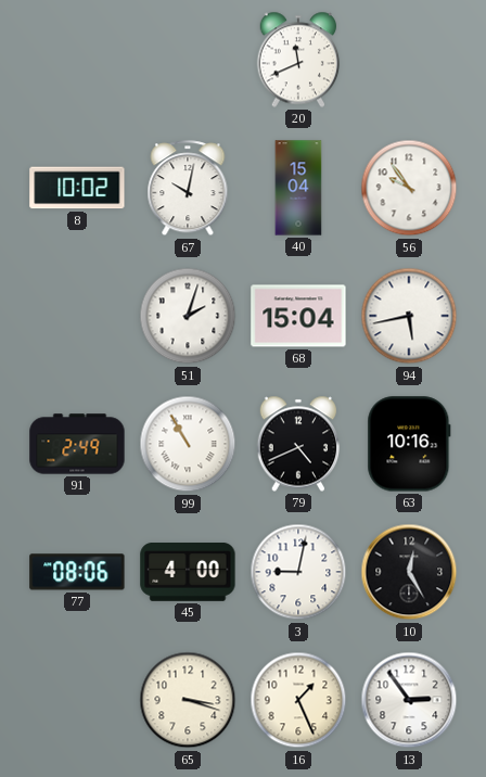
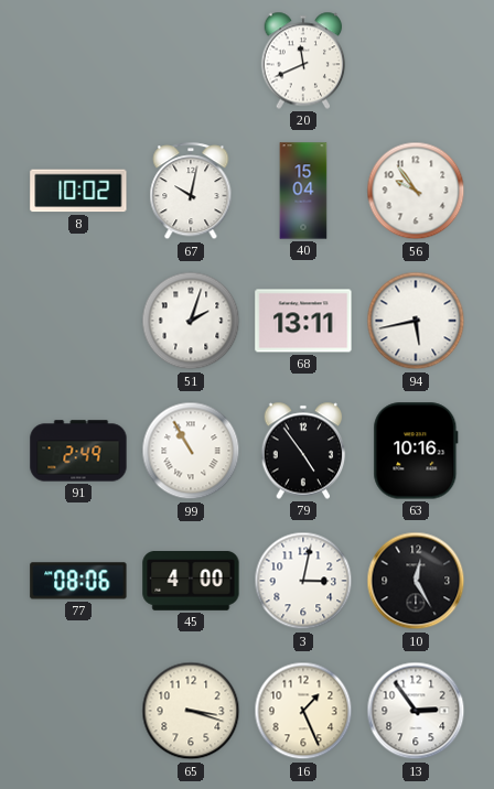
68: 15:04 -> 13:11 (303, 321)
79: 4:41 -> 4:54 (303, 451)
3: 9:02 -> 3:02 (303, 581)
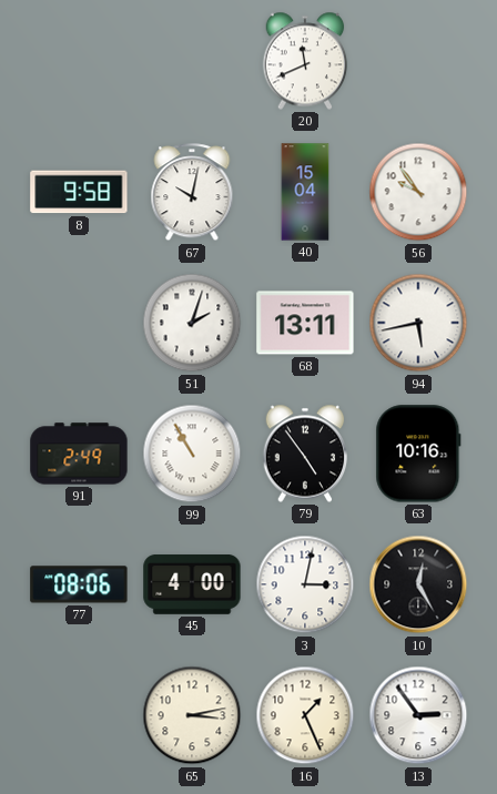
8: 10:02 -> 9:58 (79, 192)
65: 3:18 -> 3:13 (192, 715)
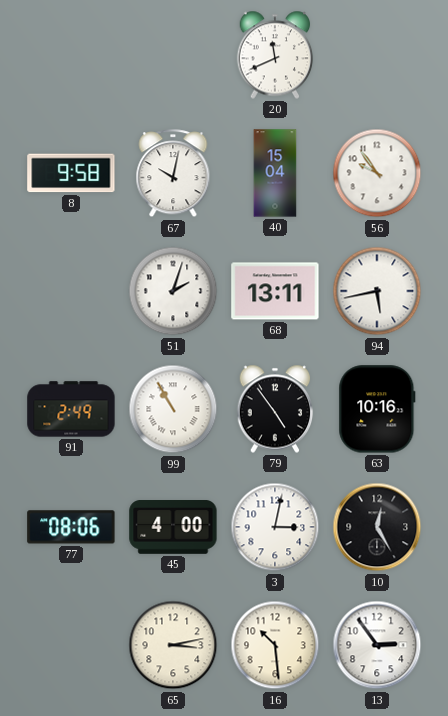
16: 1:26 -> 10:29 (275, 645)
